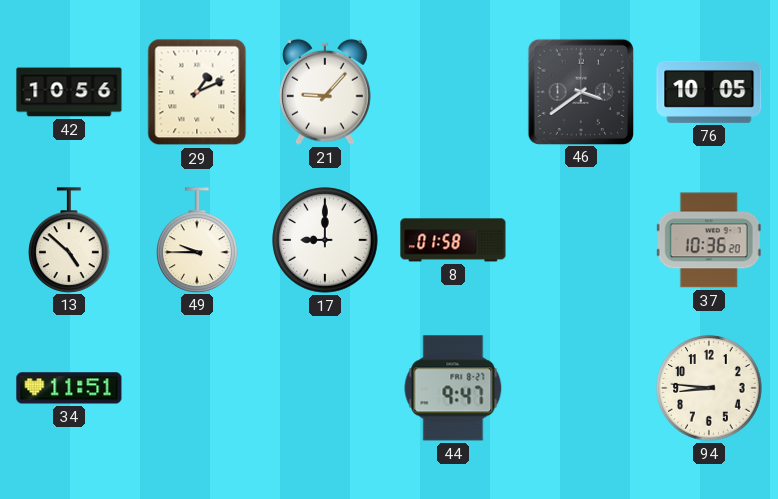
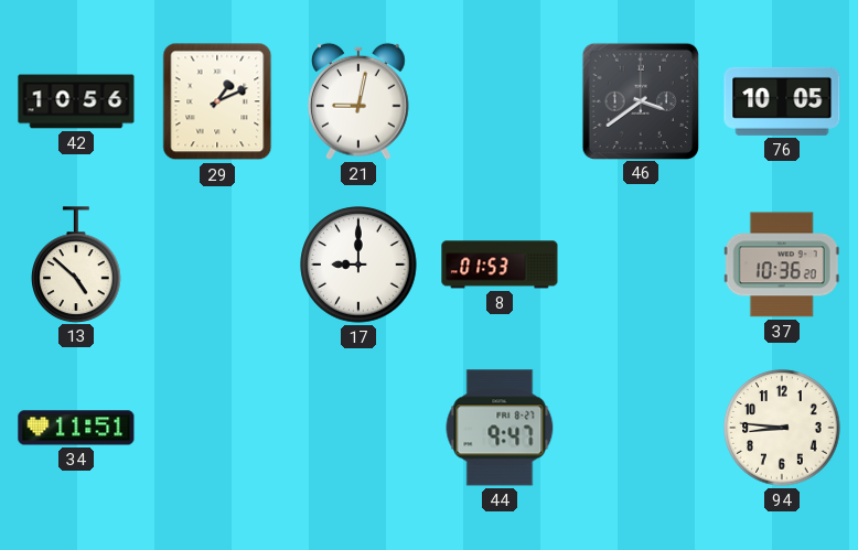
21: 9:07 -> 9:02 (358, 101)
49: 9:45 -> none (197, 240)
8: 01:58 -> 01:53 (500, 265)
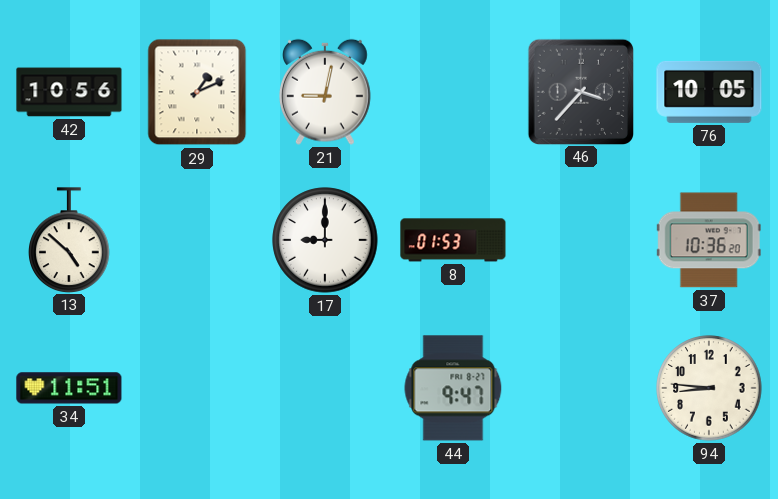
46: 3:39 -> 3:37 (580, 91)
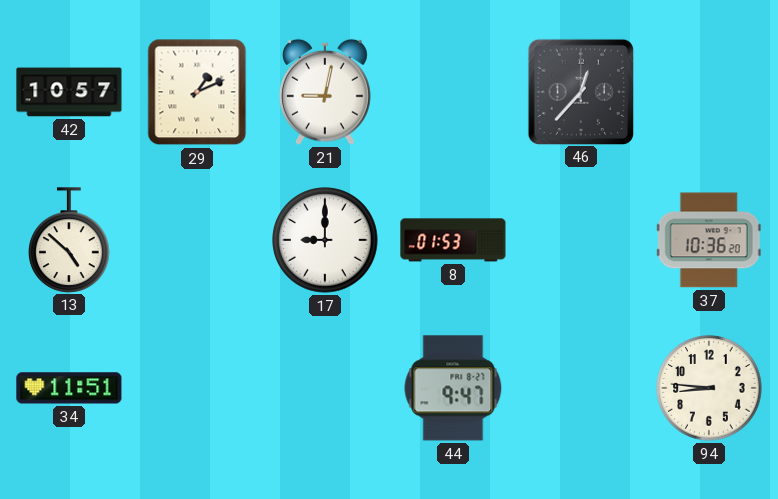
42: 10:56 -> 10:57 (69, 92)
46: 3:37 -> 12:37 (580, 91)
76: 10:05 -> none (709, 92)
